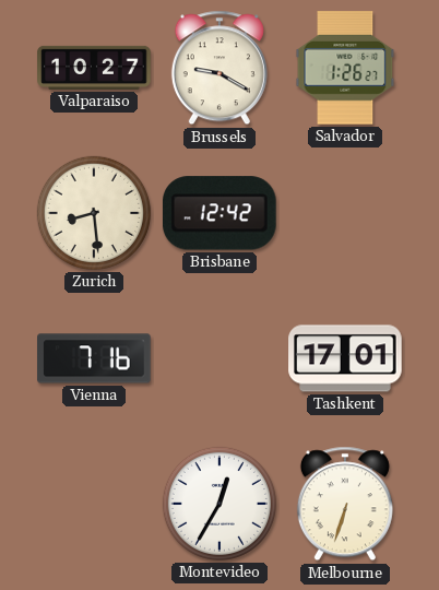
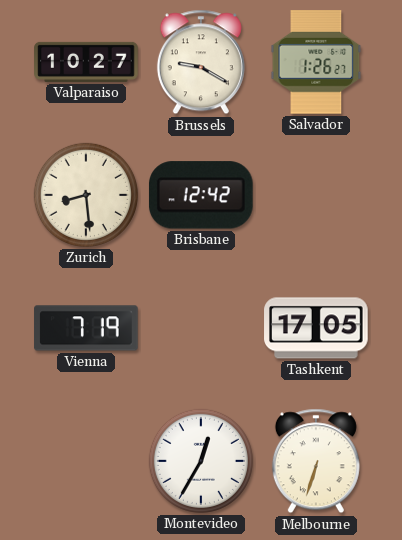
Vienna: 7:16 -> 7:19 (86, 328)
Tashkent: 17:01 -> 17:05 (316, 328)
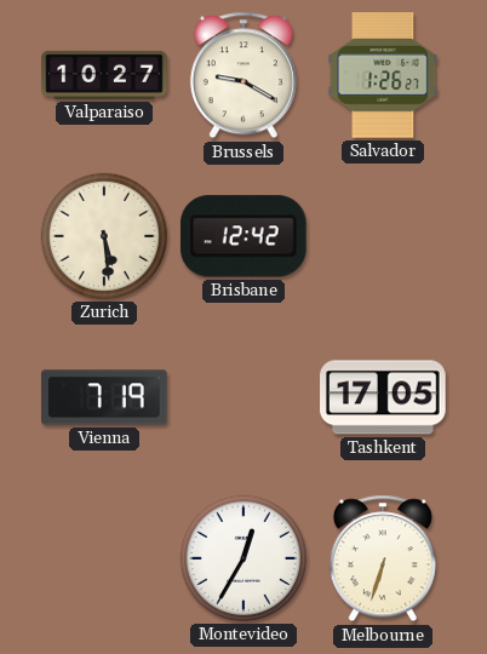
Zurich: 8:29 -> 5:29 (104, 236)
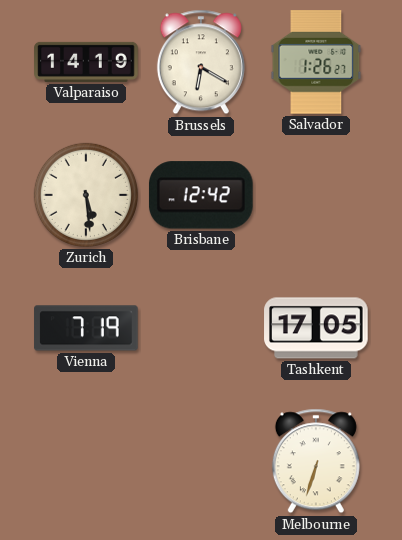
Valparaiso: 10:27 -> 14:19 (86, 62)
Brussels: 9:20 -> 6:20 (201, 62)
Montevideo: 12:35 -> none (243, 558)
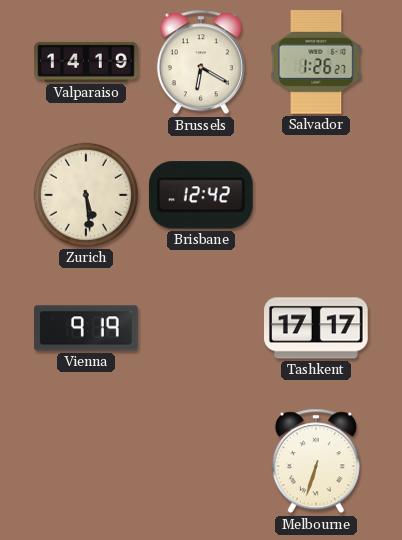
Vienna: 7:19 -> 9:19 (86, 328)
Tashkent: 17:05 -> 17:17 (316, 328)
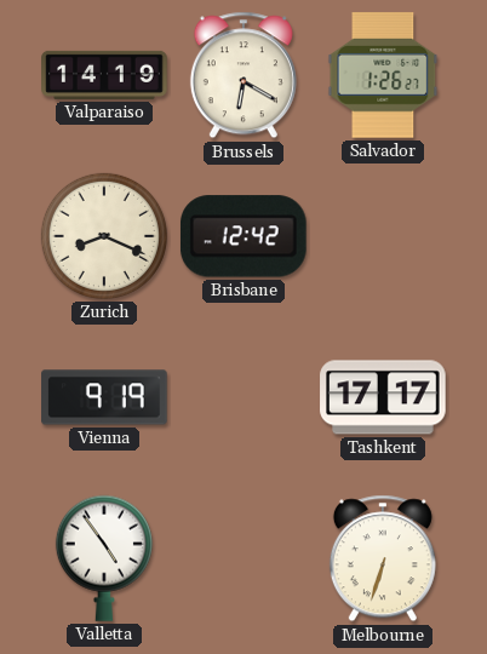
Zurich: 5:29 -> 8:19 (104, 236)
Valletta: none -> 4:54 (104, 558)
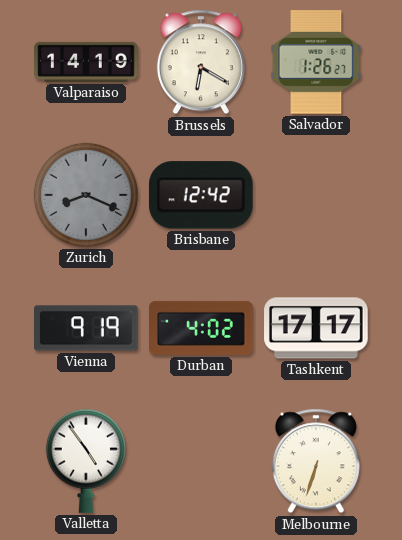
Zurich dial: cream -> grey (86, 195)
Durban: none -> 4:02 (201, 328)
